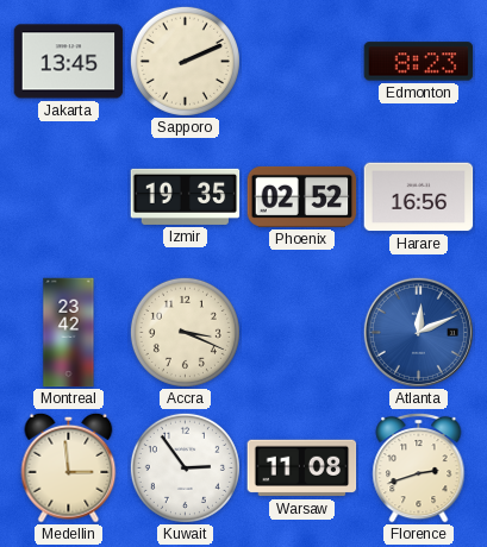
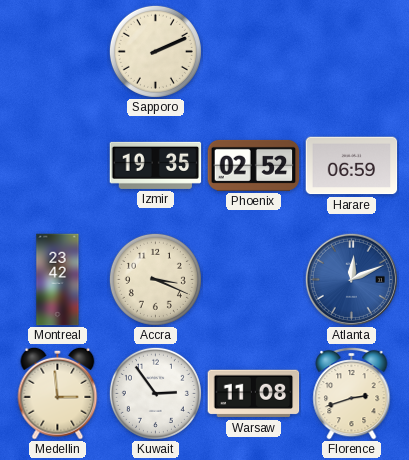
Jakarta: 13:45 -> none (69, 62)
Edmonton: 8:23 -> none (419, 62)
Harare: 16:56 -> 06:59 (352, 166)
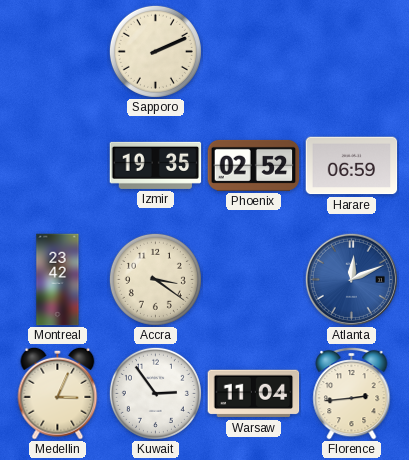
Accra: 3:19 -> 3:21 (155, 279)
Medellin: 2:59 -> 3:04 (58, 393)
Warsaw: 11:08 -> 11:04 (254, 394)
Florence: 2:42 -> 2:44 (352, 393)
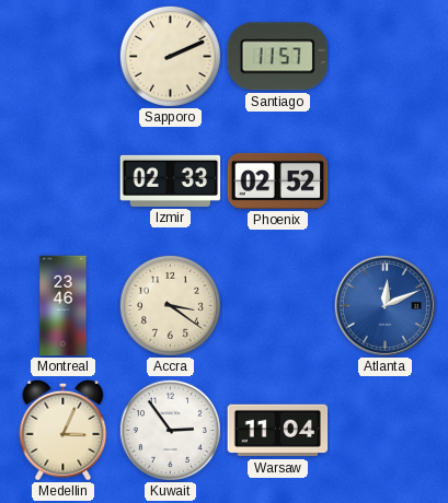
Santiago: none -> 11:57 (278, 57)
Izmir: 19:35 -> 02:33 (171, 180)
Harare: 06:59 -> none (352, 166)
Montreal: 23:42 -> 23:46 (64, 306)
Florence: 2:44 -> none (352, 393)
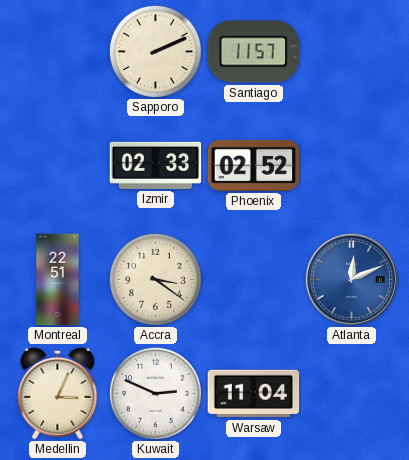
Montreal: 23:46 -> 22:51 (58, 280)
Kuwait: 2:54 -> 2:49 (155, 393)
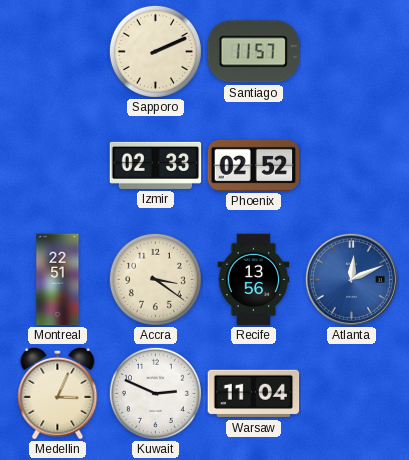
Recife: none -> 13:56 (254, 280)
